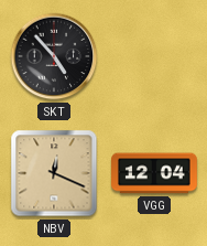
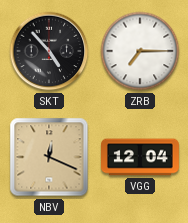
ZRB: none -> 7:15 (140, 51)
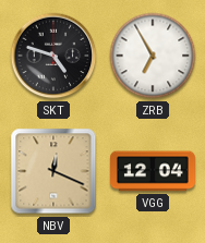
SKT: 4:53 -> 4:48 (53, 56)
ZRB: 7:15 -> 6:55 (153, 56)
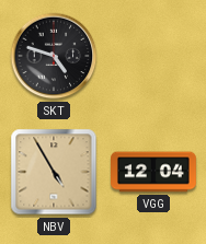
ZRB: 6:55 -> none (153, 56)
NBV: 12:19 -> 4:55 (54, 172)
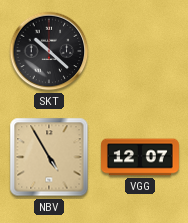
SKT: 4:48 -> 10:22 (49, 51)
VGG: 12:04 -> 12:07 (141, 157)
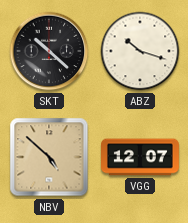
ABZ: none -> 10:18 (140, 51)
NBV: 4:55 -> 4:52 (49, 157)
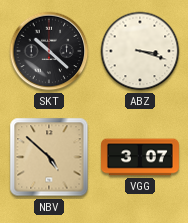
ABZ: 10:18 -> 3:18 (140, 51)
VGG: 12:07 -> 3:07 (141, 157)
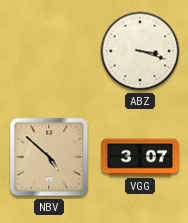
SKT: 10:22 -> none (49, 51)
